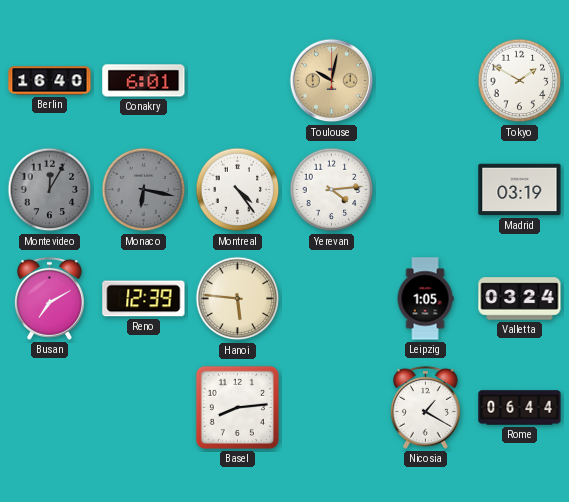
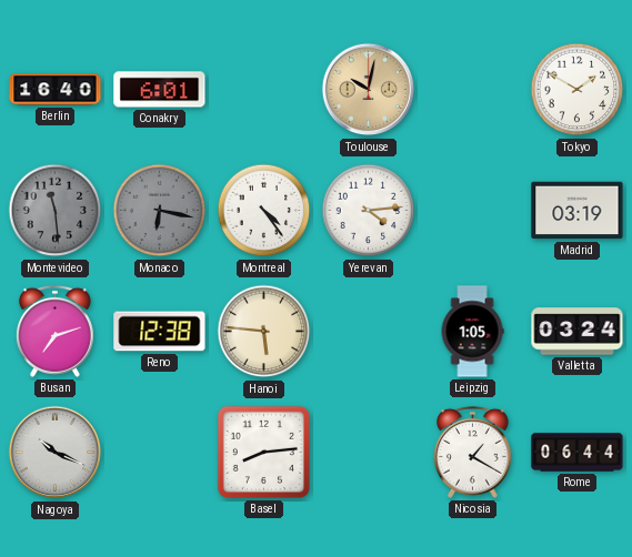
Montevideo: 12:05 -> 11:29 (56, 211)
Busan: 7:10 -> 7:12 (54, 331)
Reno: 12:39 -> 12:38 (160, 332)
Nagoya: none -> 10:19 (56, 453)
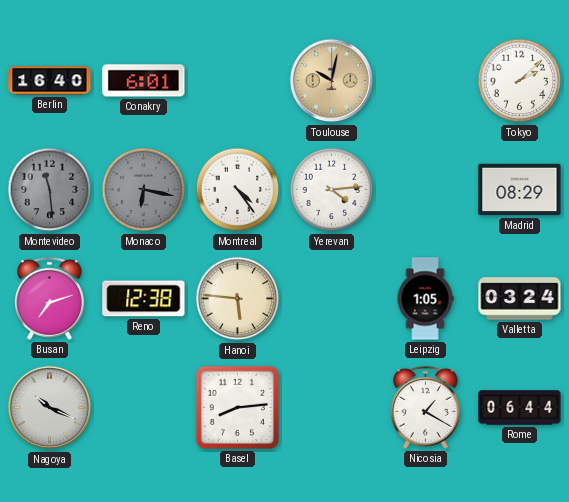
Tokyo: 1:50 -> 2:08 (520, 81)
Madrid: 03:19 -> 08:29 (520, 190)
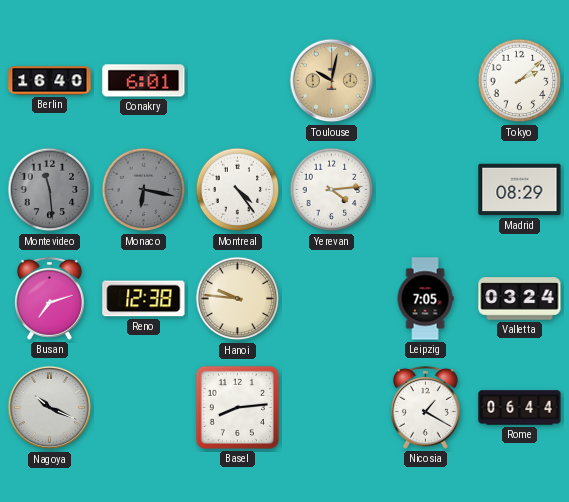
Hanoi: 5:46 -> 9:46 (238, 299)
Leipzig: 1:05 -> 7:05 (425, 299)
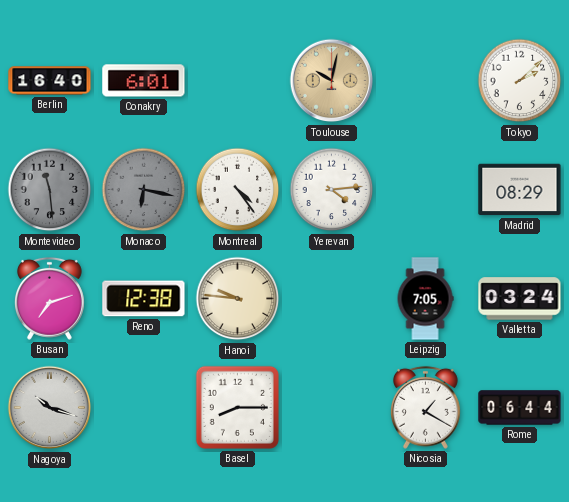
Nagoya: 10:19 -> 10:18 (50, 408)
Basel: 8:14 -> 8:15 (237, 407)
